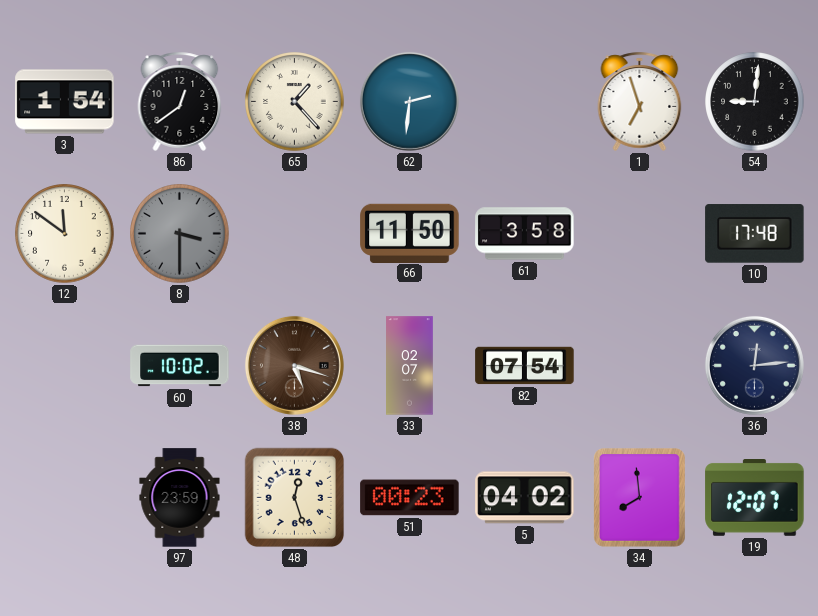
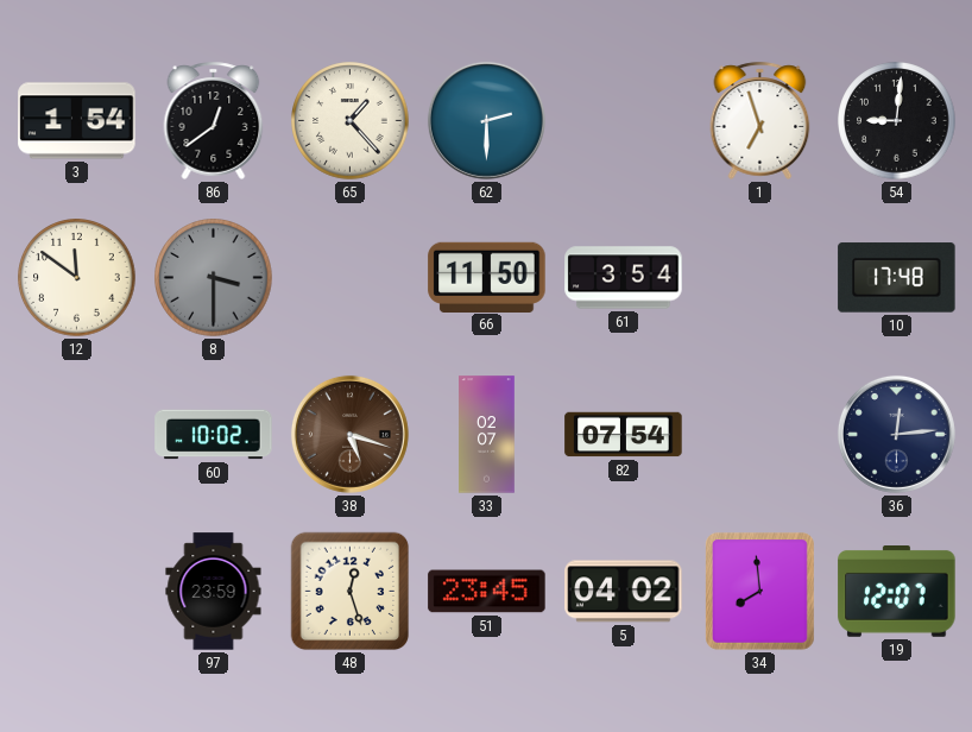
62: 2:31 -> 2:30 (486, 120)
61: 3:58 -> 3:54 (624, 278)
51: 00:23 -> 23:45 (487, 592)
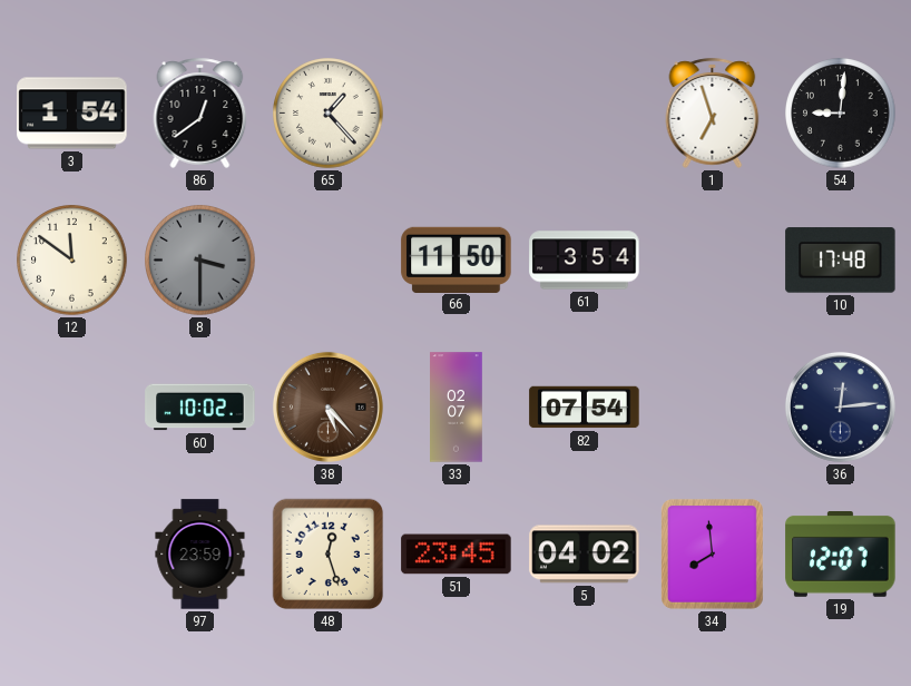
62: 2:30 -> none (486, 120)
38: 5:18 -> 5:23 (327, 406)
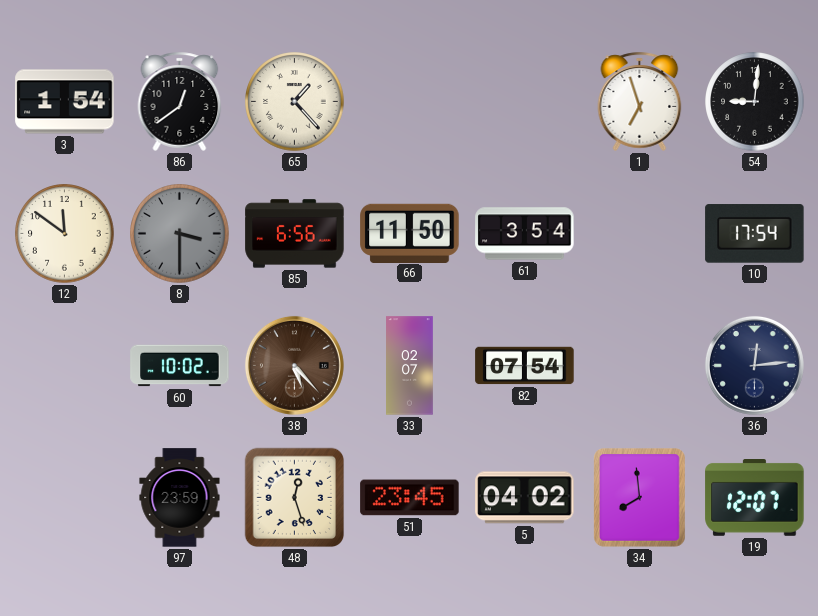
85: none -> 6:56 (295, 234)
10: 17:48 -> 17:54 (755, 234)
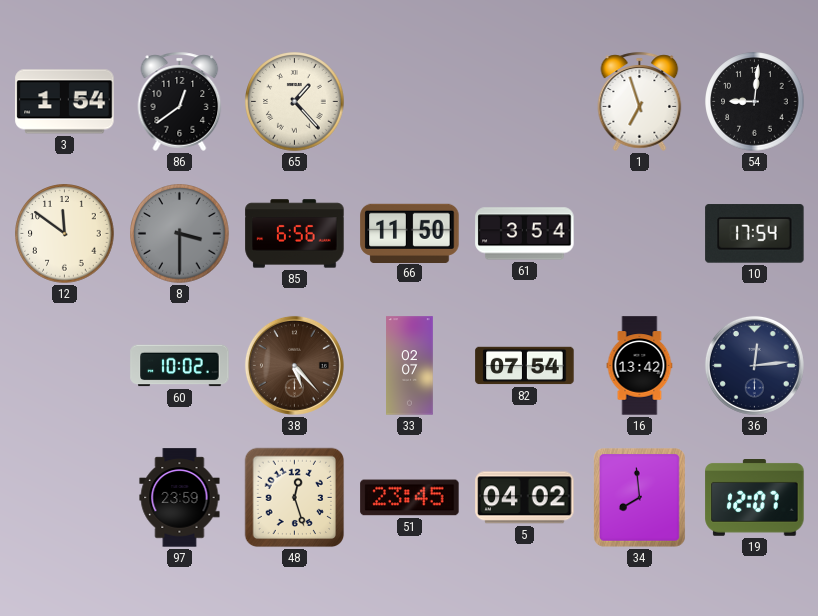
16: none -> 13:42 (640, 366)
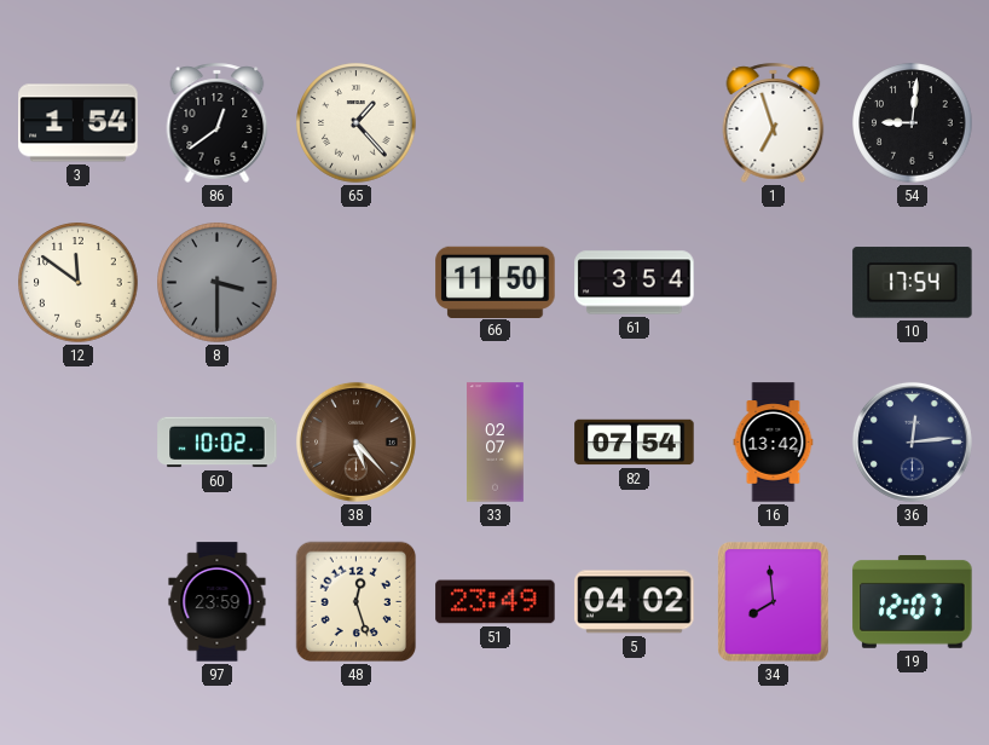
85: 6:56 -> none (295, 234)
51: 23:45 -> 23:49 (496, 602)
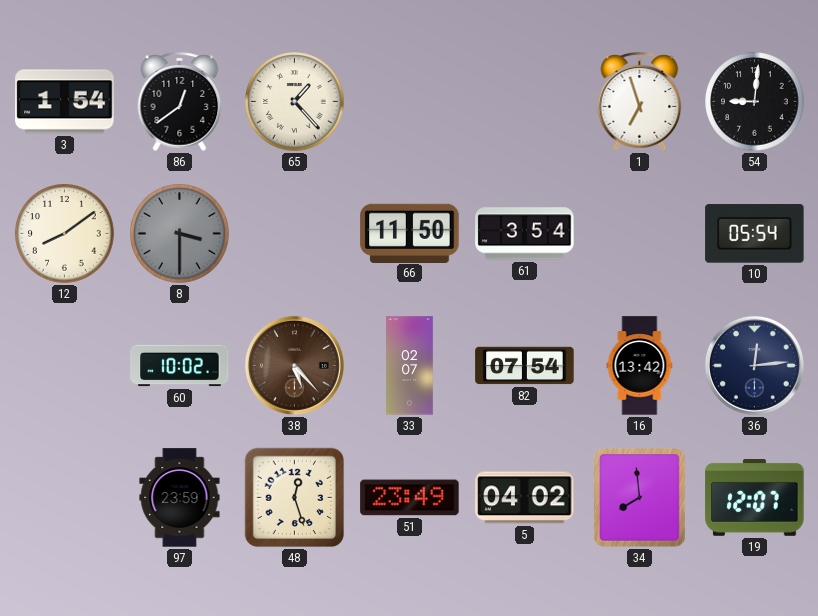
12: 11:51 -> 8:09 (65, 234)
10: 17:54 -> 05:54 (755, 234)
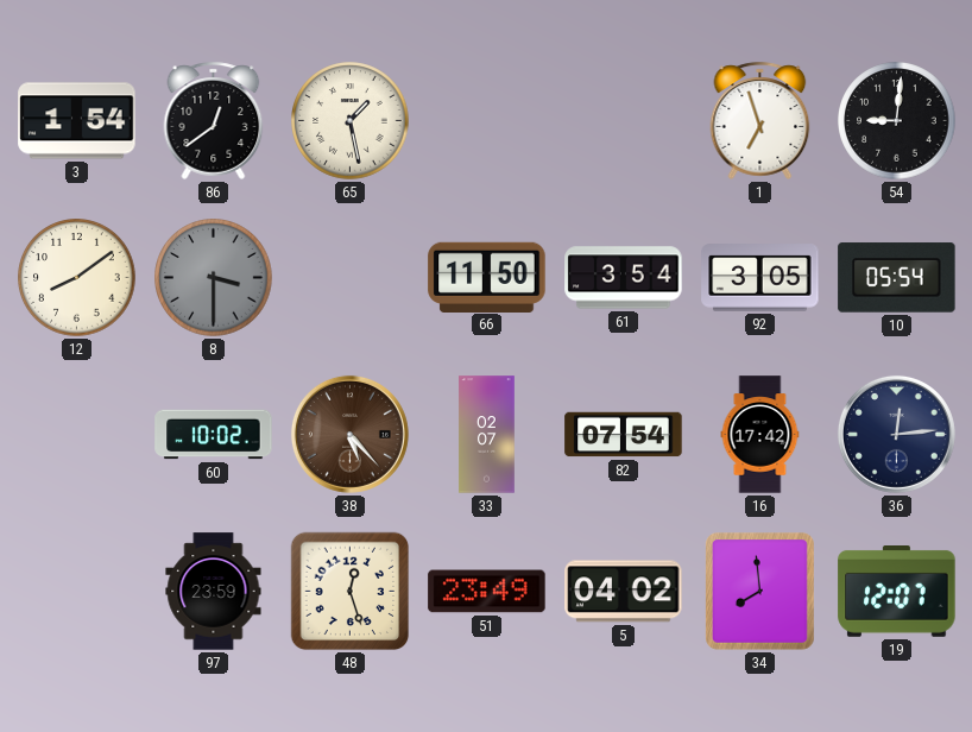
65: 1:23 -> 1:28 (351, 121)
92: none -> 3:05 (760, 278)
16: 13:42 -> 17:42 (760, 435)
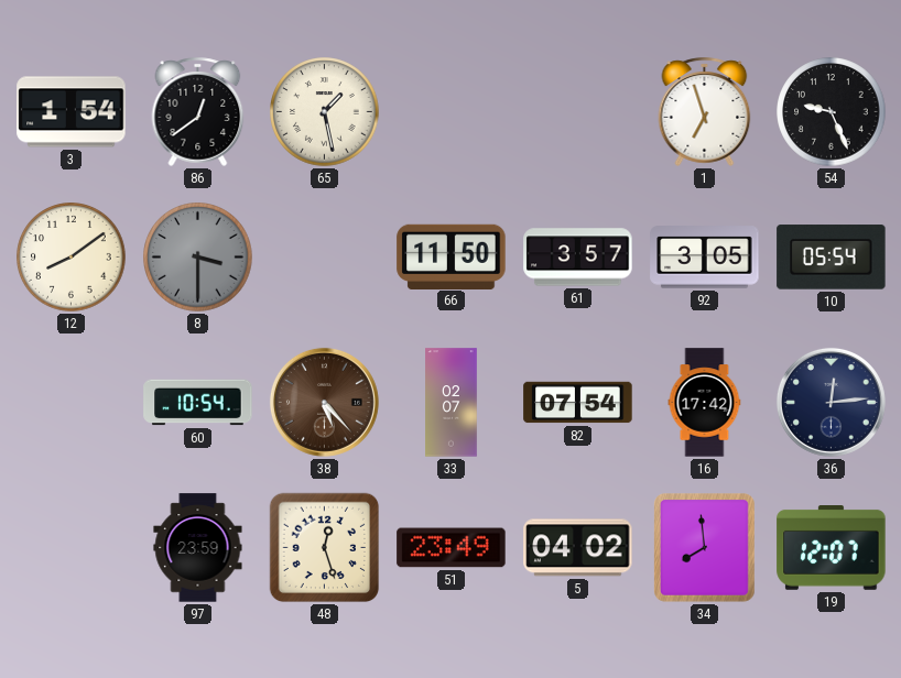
54: 9:01 -> 9:26 (832, 112)
61: 3:54 -> 3:57 (578, 258)
60: 10:02 -> 10:54 (198, 403)
